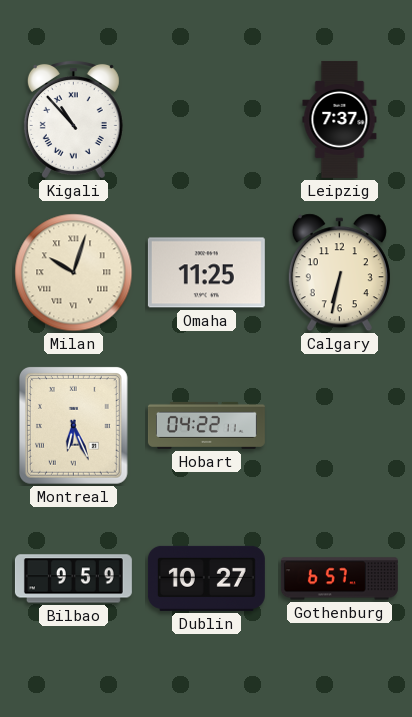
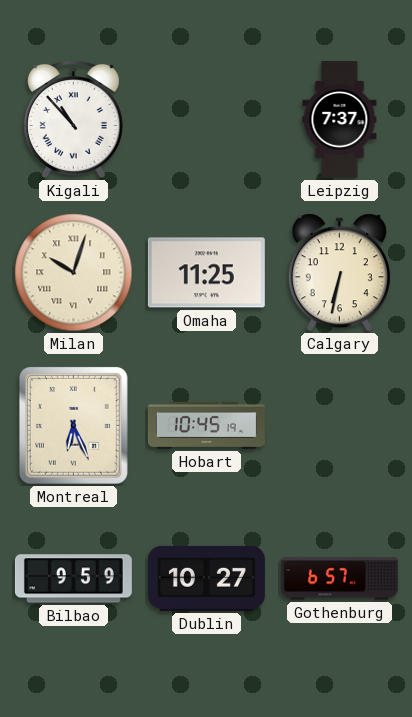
Hobart: 04:22 -> 10:45 (206, 425)
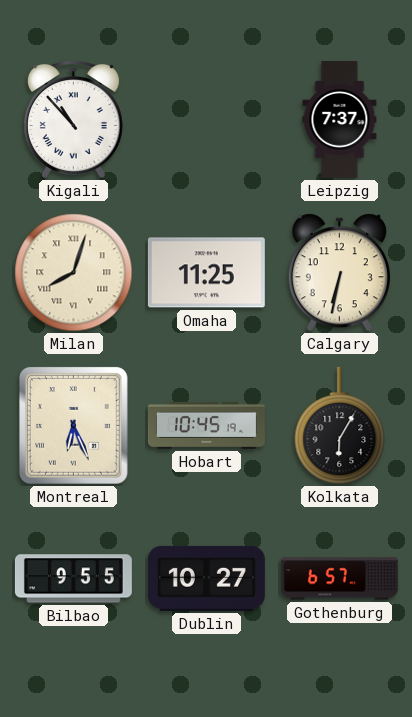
Milan: 10:03 -> 8:03 (74, 273)
Kolkata: none -> 6:05 (340, 426)
Bilbao: 9:59 -> 9:55 (73, 579)
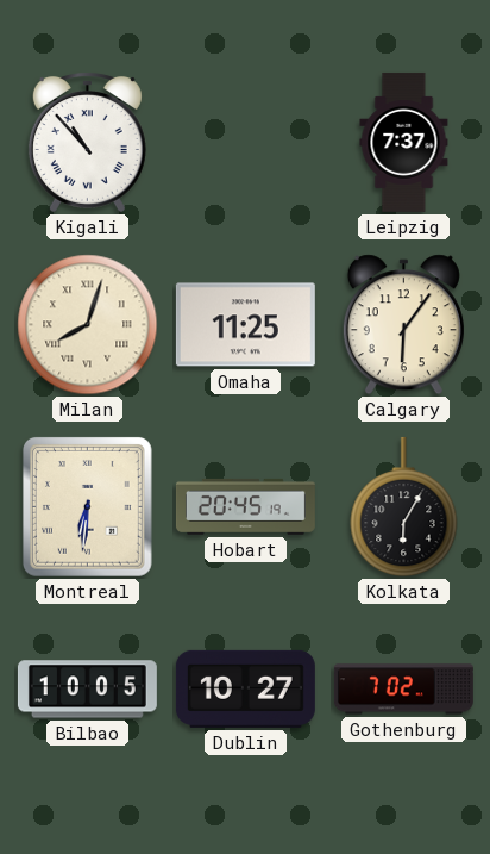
Calgary: 6:32 -> 6:06 (403, 325)
Montreal: 6:26 -> 6:31 (87, 506)
Hobart: 10:45 -> 20:45 (245, 506)
Bilbao: 9:55 -> 10:05 (87, 690)
Gothenburg: 6:57 -> 7:02 (403, 690)
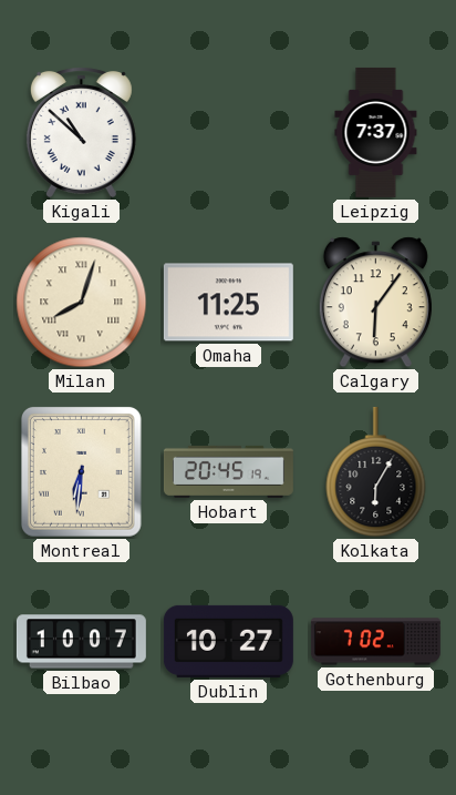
Kigali: 10:53 -> 10:52 (81, 133)
Bilbao: 10:05 -> 10:07 (81, 642)
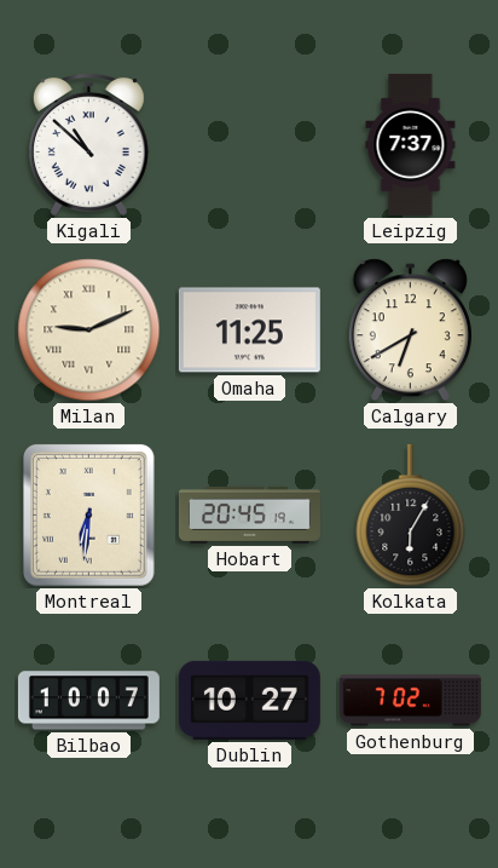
Milan: 8:03 -> 9:11 (89, 330)
Calgary: 6:06 -> 6:40 (410, 330)
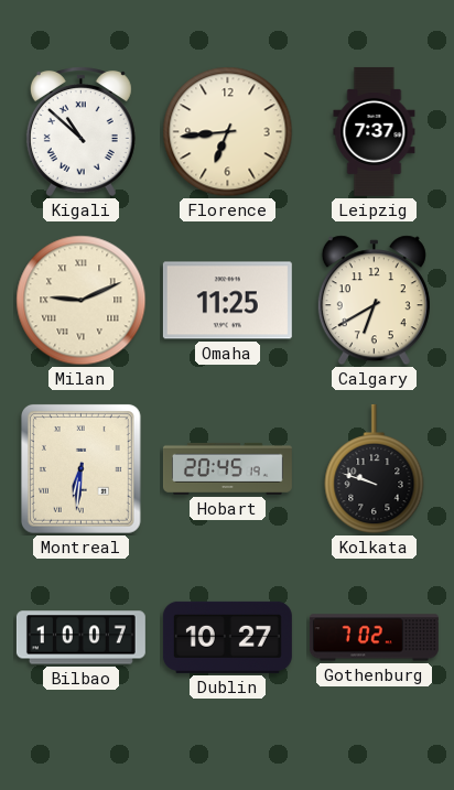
Florence: none -> 6:44 (228, 132)
Kolkata: 6:05 -> 9:48 (375, 469)
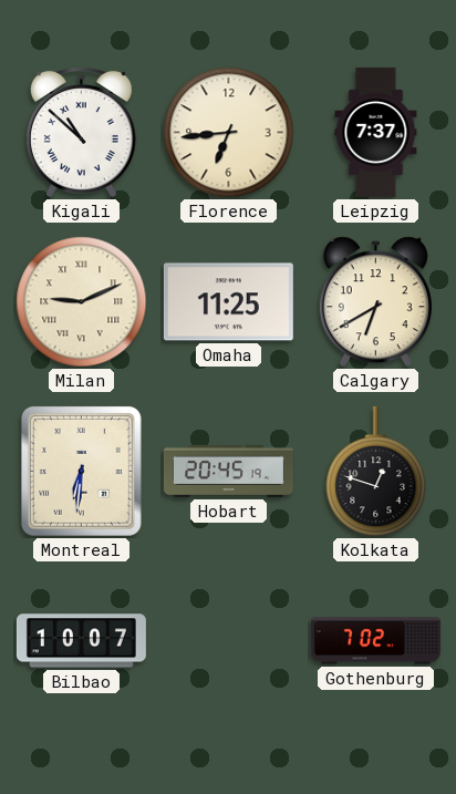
Kolkata: 9:48 -> 12:48 (376, 472)
Dublin: 10:27 -> none (227, 637)
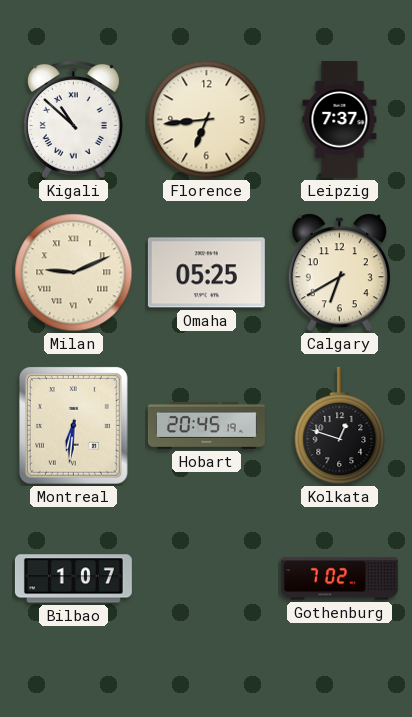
Omaha: 11:25 -> 05:25 (206, 273)
Bilbao: 10:07 -> 1:07 (73, 579)
